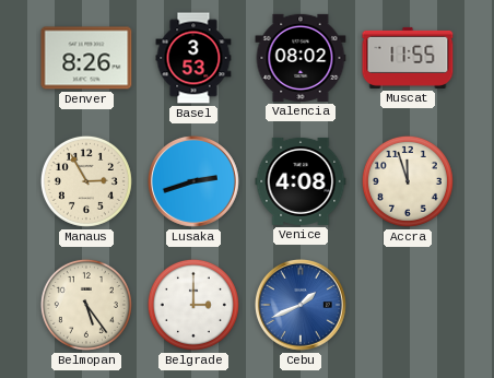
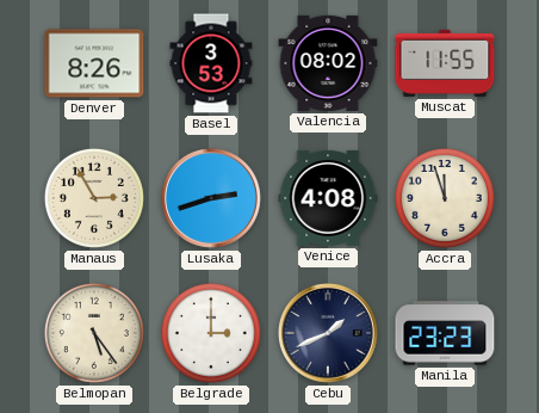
Cebu dial: blue -> navy (329, 334)
Manila: none -> 23:23 (445, 333)
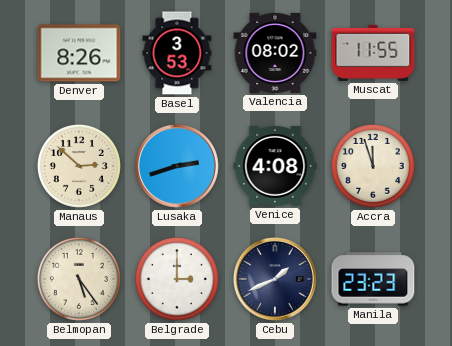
Manaus: 2:55 -> 2:52 (79, 166)
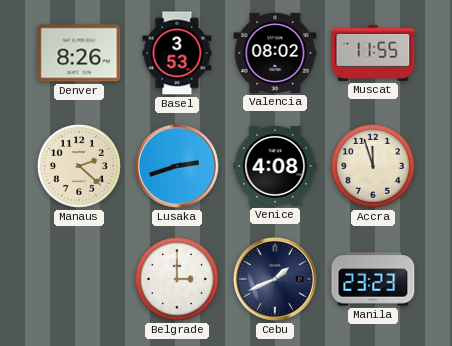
Manaus: 2:52 -> 2:22 (79, 166)
Belmopan: 5:24 -> none (79, 279)
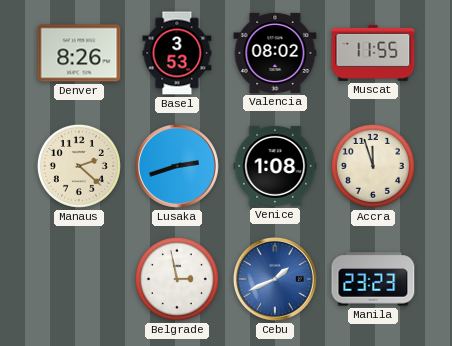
Venice: 4:08 -> 1:08 (275, 166)
Belgrade: 3:00 -> 2:58 (177, 279)
Cebu dial: navy -> blue (276, 280)
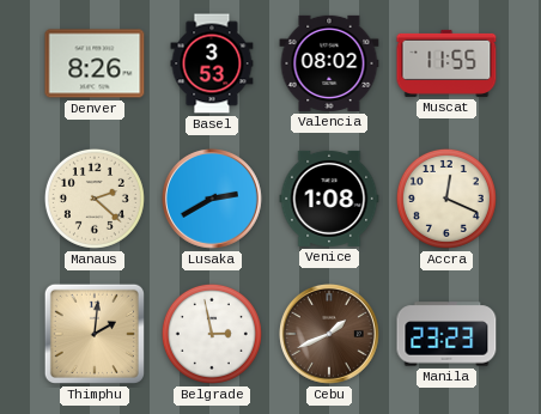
Lusaka: 2:42 -> 2:40 (213, 200)
Accra: 11:57 -> 12:19 (446, 199)
Thimphu: none -> 2:01 (95, 334)
Cebu dial: blue -> brown (330, 335)
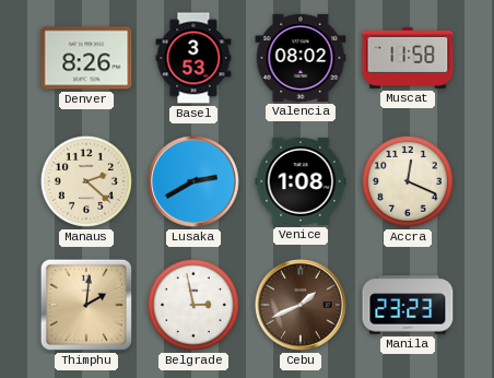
Muscat: 11:55 -> 11:58 (408, 58)
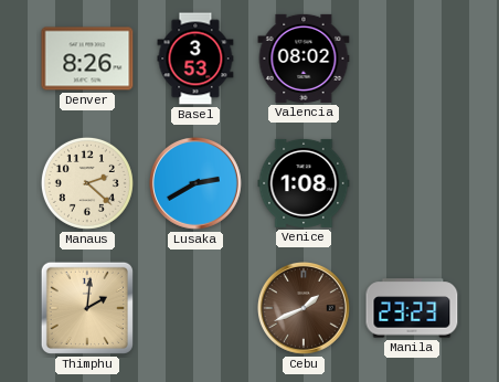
Muscat: 11:58 -> none (408, 58)
Accra: 12:19 -> none (408, 181)
Belgrade: 2:58 -> none (193, 305)
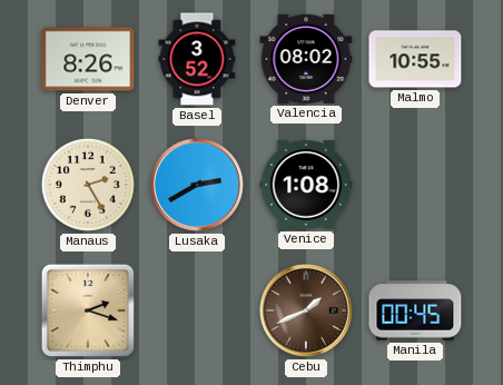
Basel: 3:53 -> 3:52 (197, 59)
Malmo: none -> 10:55 (415, 59)
Manaus: 2:22 -> 2:25 (88, 185)
Thimphu: 2:01 -> 2:18 (88, 310)
Manila: 23:23 -> 00:45 (415, 310)
